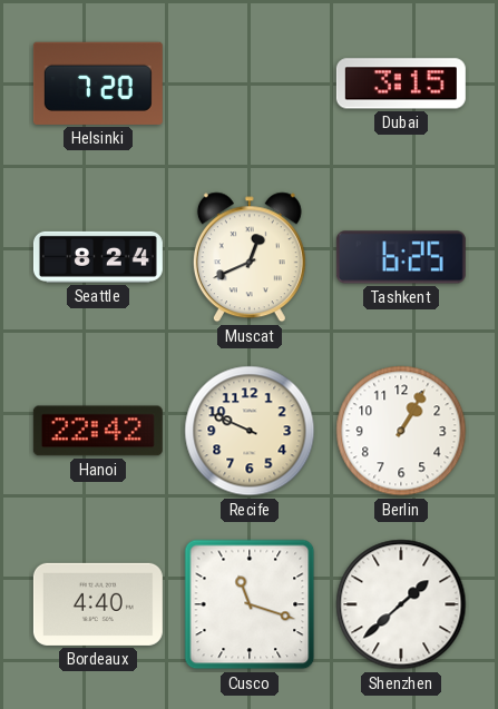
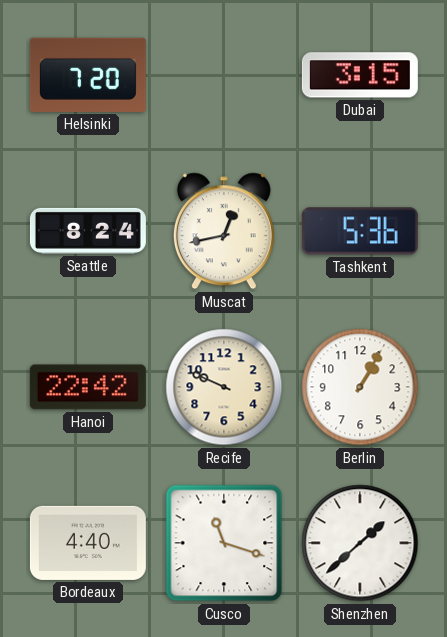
Muscat: 12:41 -> 12:43 (224, 231)
Tashkent: 6:25 -> 5:36 (360, 231)
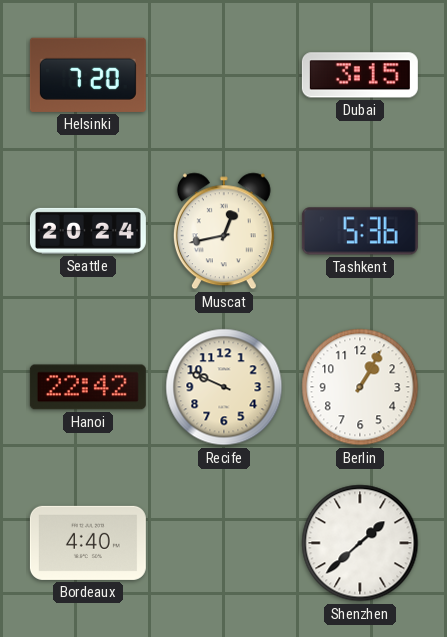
Seattle: 8:24 -> 20:24 (88, 231)
Cusco: 11:18 -> none (224, 543)
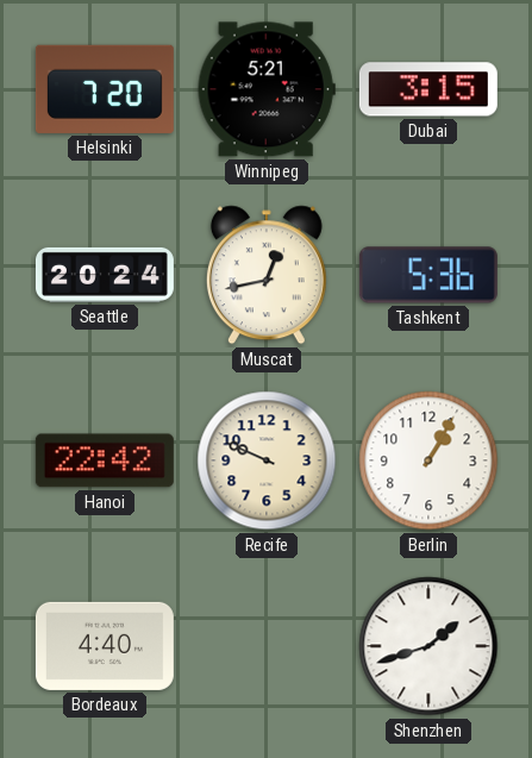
Winnipeg: none -> 5:21 (267, 89)
Shenzhen: 1:38 -> 1:42 (428, 646)
